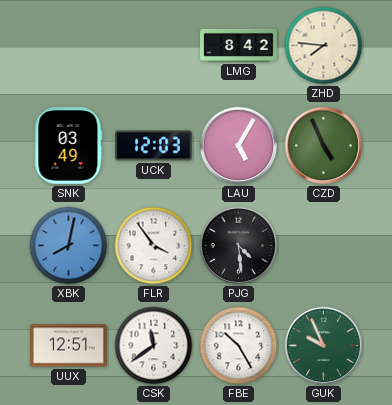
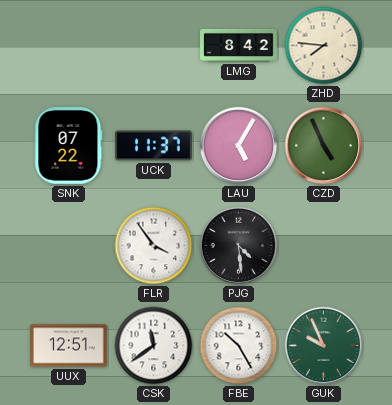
SNK: 03:49 -> 07:22 (69, 146)
UCK: 12:03 -> 11:37 (154, 146)
XBK: 8:02 -> none (69, 246)
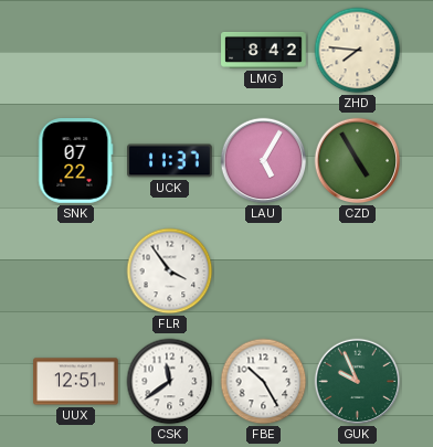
CZD: 4:56 -> 4:55 (358, 161)
PJG: 4:29 -> none (239, 246)
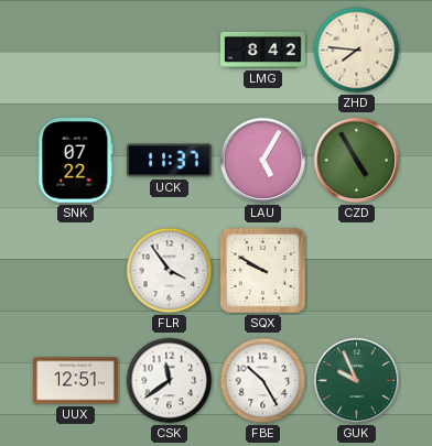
SQX: none -> 9:50 (263, 271)
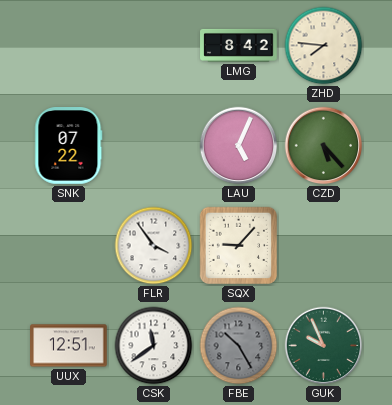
UCK: 11:37 -> none (170, 161)
LAU: 5:05 -> 5:04 (239, 146)
CZD: 4:55 -> 5:23 (324, 146)
SQX: 9:50 -> 9:07 (239, 246)
FBE dial: white -> grey (239, 346)
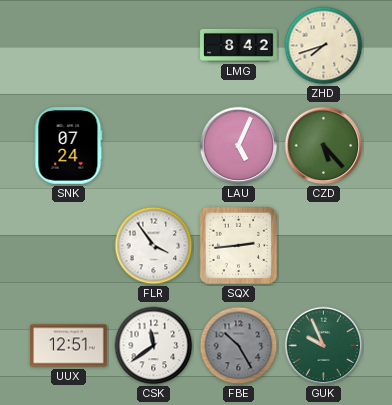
ZHD: 7:46 -> 7:42 (324, 46)
SNK: 07:22 -> 07:24 (69, 146)
SQX: 9:07 -> 2:44 (239, 246)
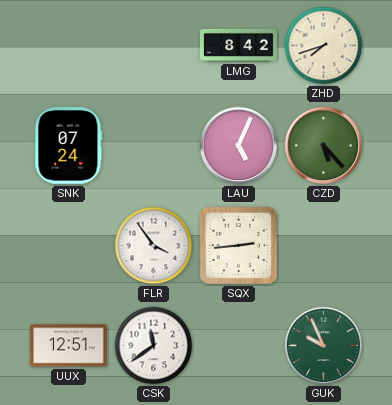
FBE: 10:25 -> none (239, 346)
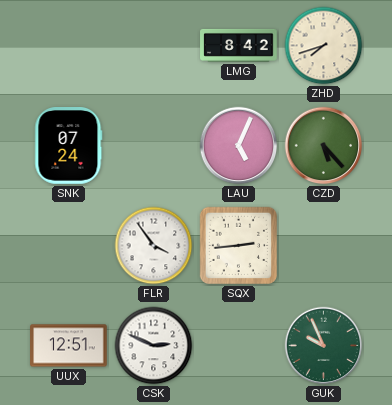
CSK: 11:39 -> 2:49 (154, 346)
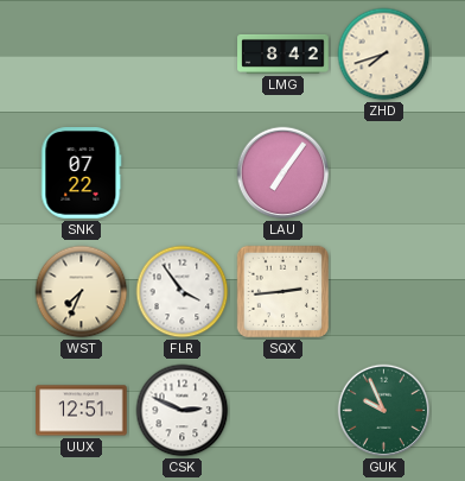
SNK: 07:24 -> 07:22 (82, 173)
LAU: 5:04 -> 7:06 (284, 173)
CZD: 5:23 -> none (324, 146)
WST: none -> 7:34 (82, 292)
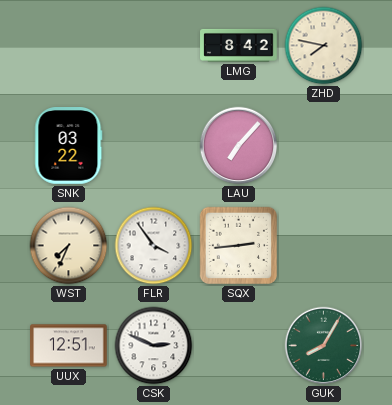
ZHD: 7:42 -> 7:47 (324, 46)
SNK: 07:22 -> 03:22 (69, 146)
LAU: 7:06 -> 7:07 (239, 146)
GUK: 9:56 -> 8:05 (324, 346)
